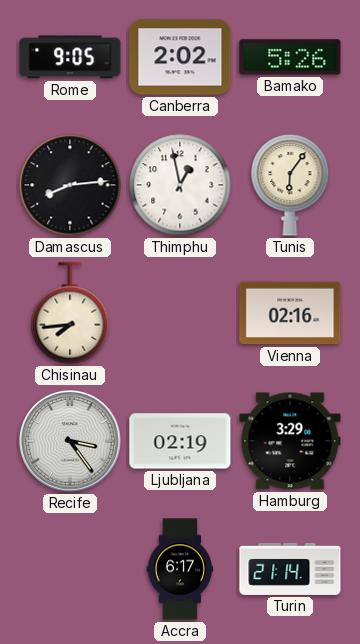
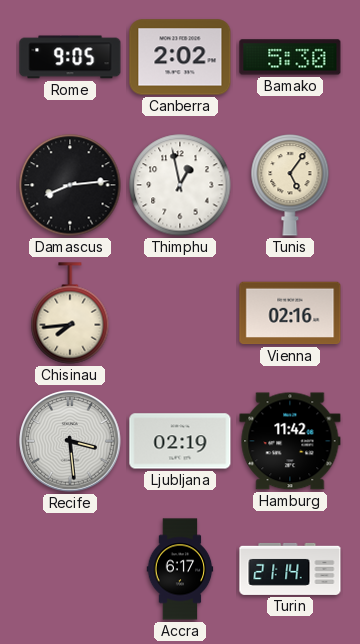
Bamako: 5:26 -> 5:30 (290, 57)
Tunis: 6:06 -> 5:06 (290, 185)
Recife: 3:24 -> 3:29 (70, 441)
Hamburg: 3:29 -> 11:42 (290, 441)
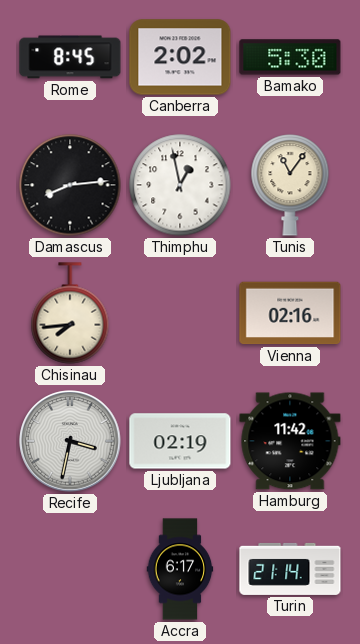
Rome: 9:05 -> 8:45 (70, 57)
Tunis: 5:06 -> 11:06 (290, 185)
Recife: 3:29 -> 3:32 (70, 441)
